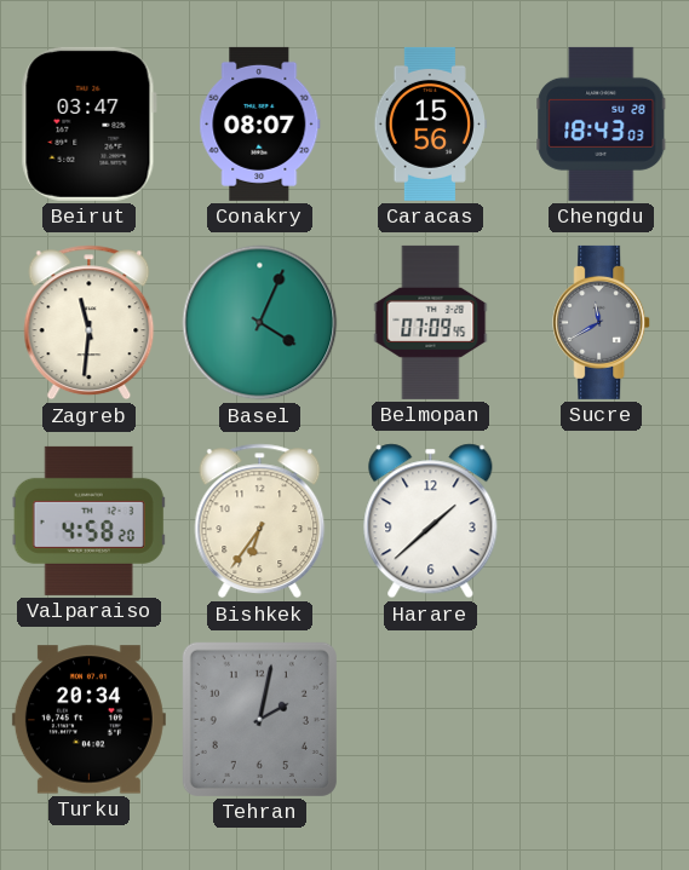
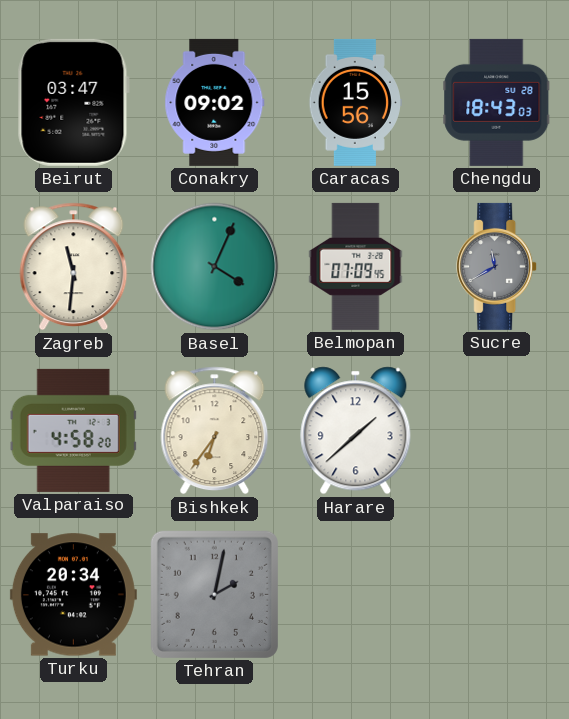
Conakry: 08:07 -> 09:02 (215, 102)
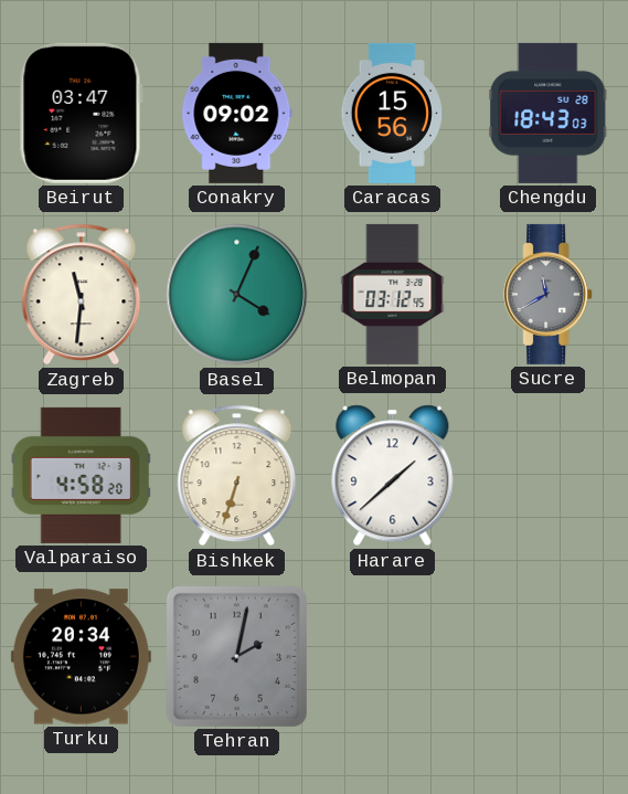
Belmopan: 07:09 -> 03:12 (393, 294)
Bishkek: 6:36 -> 6:33 (237, 476)
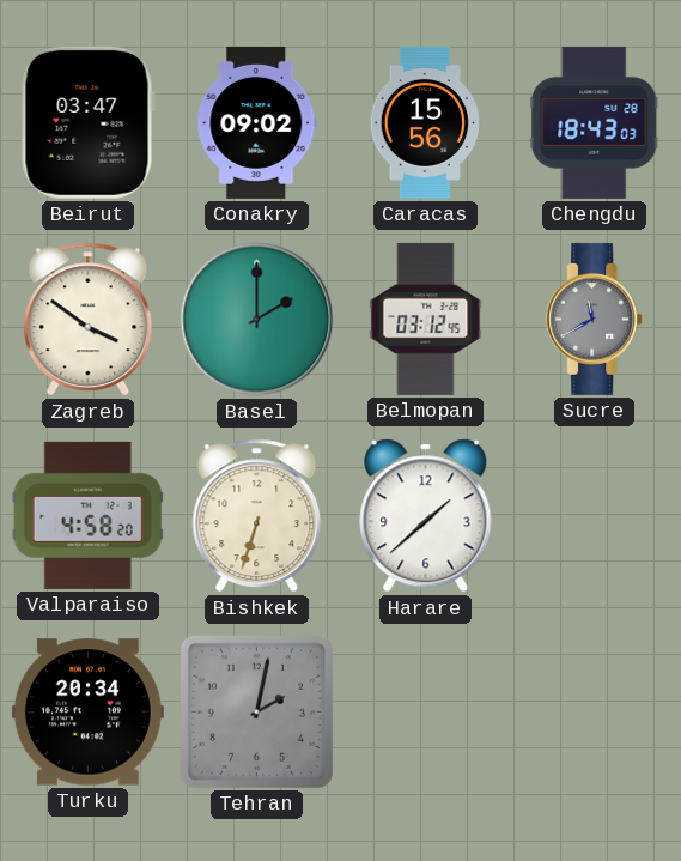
Zagreb: 11:31 -> 3:51 (89, 320)
Basel: 4:04 -> 2:00 (257, 320)
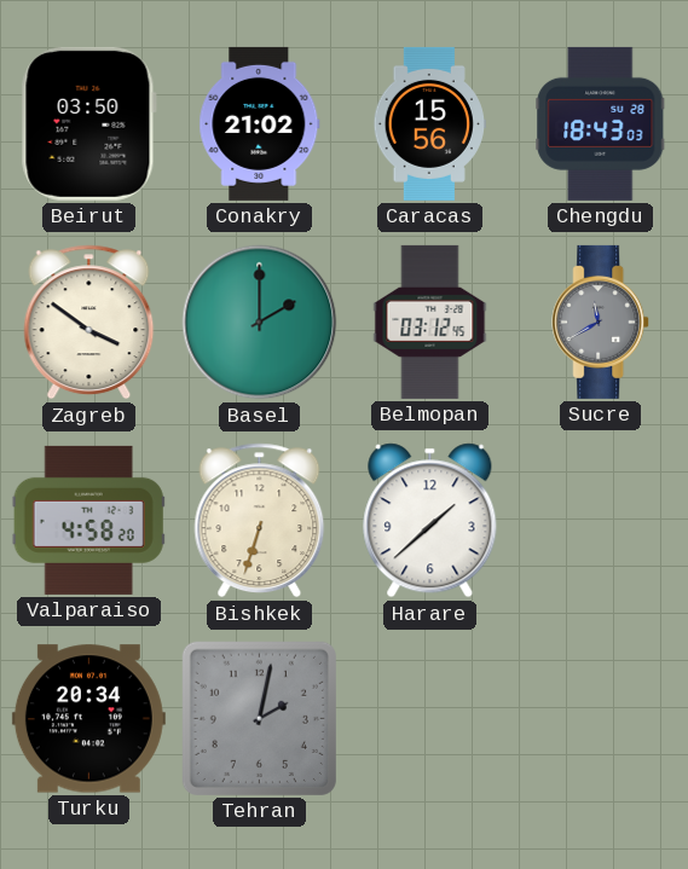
Beirut: 03:47 -> 03:50 (88, 123)
Conakry: 09:02 -> 21:02 (260, 123)
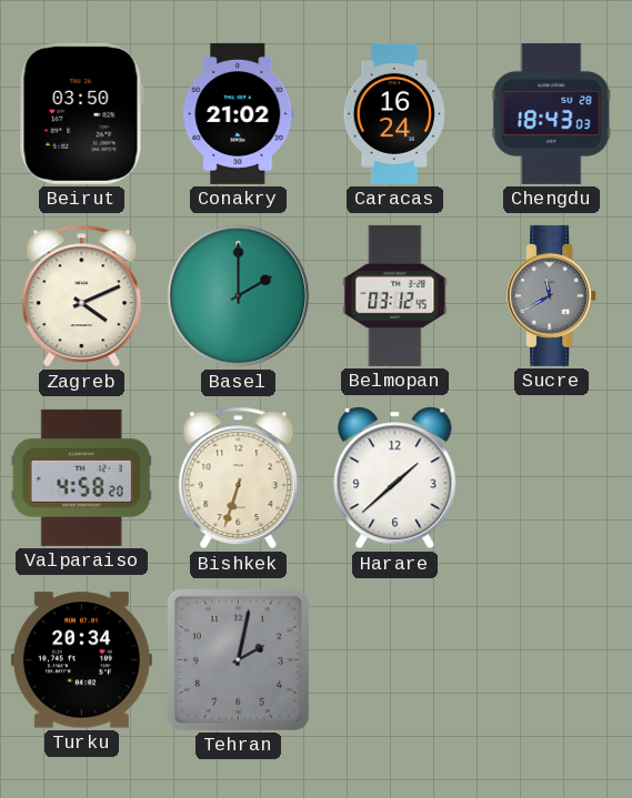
Caracas: 15:56 -> 16:24 (394, 113)
Zagreb: 3:51 -> 4:11 (82, 296)
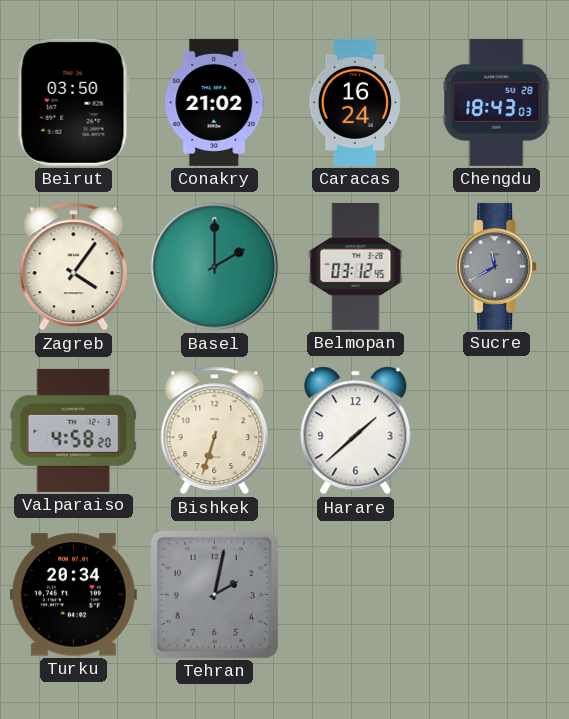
Zagreb: 4:11 -> 4:06 (74, 267)
